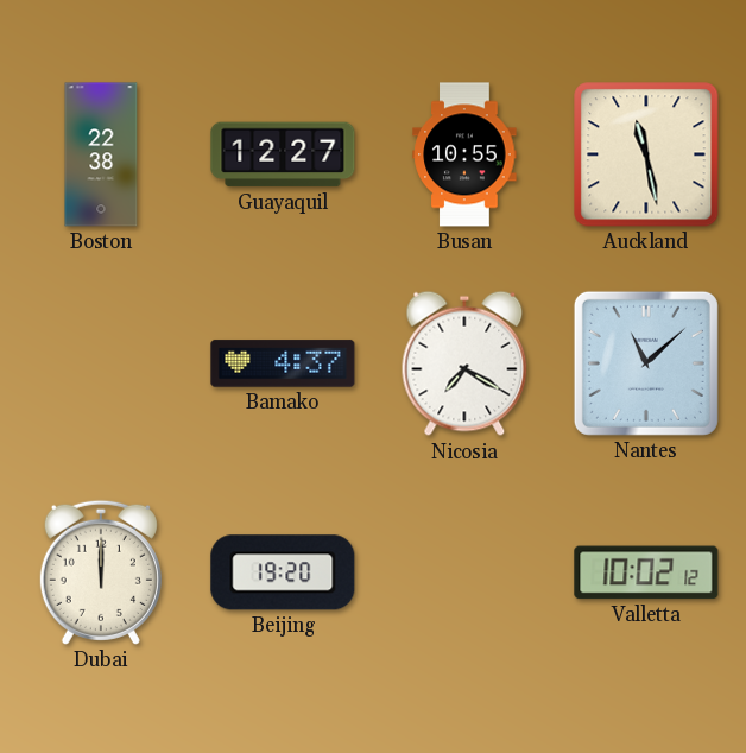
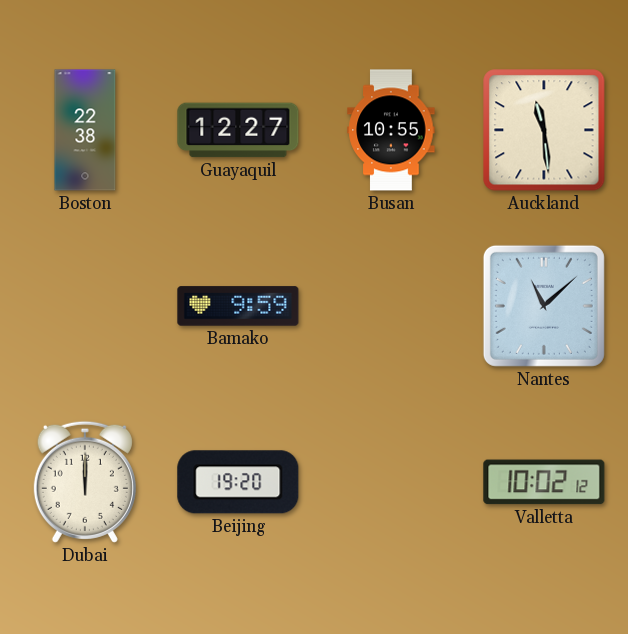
Auckland: 11:28 -> 11:29 (544, 130)
Bamako: 4:37 -> 9:59 (238, 306)
Nicosia: 7:20 -> none (464, 363)
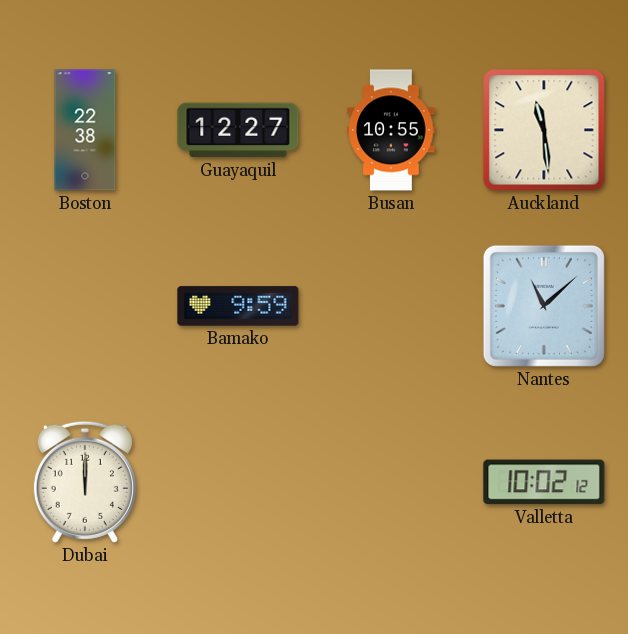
Beijing: 19:20 -> none (238, 482)
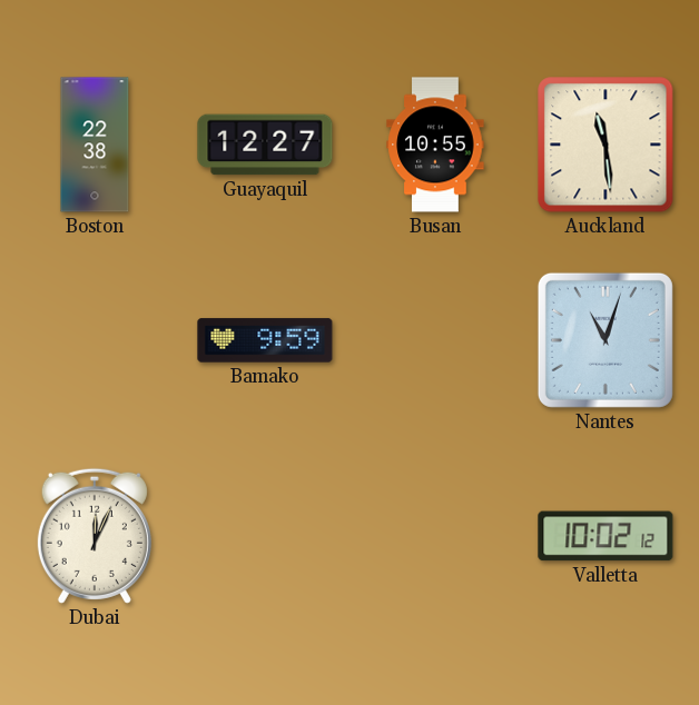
Nantes: 11:08 -> 11:03 (606, 340)
Dubai: 12:00 -> 12:04 (95, 536)
